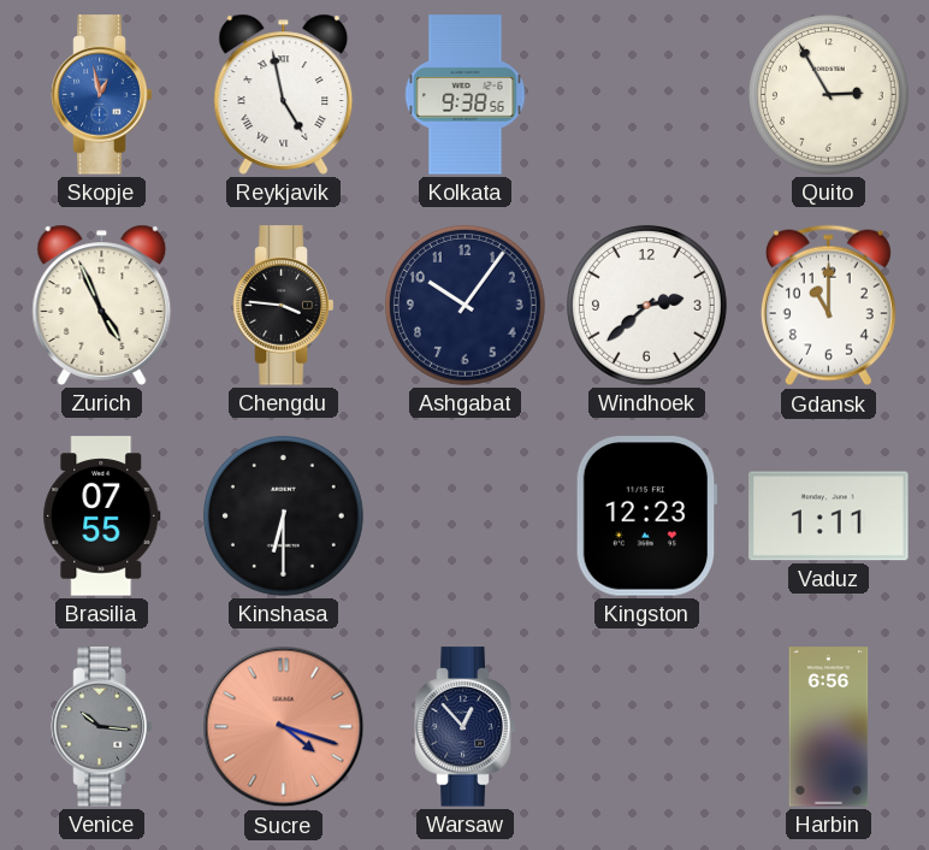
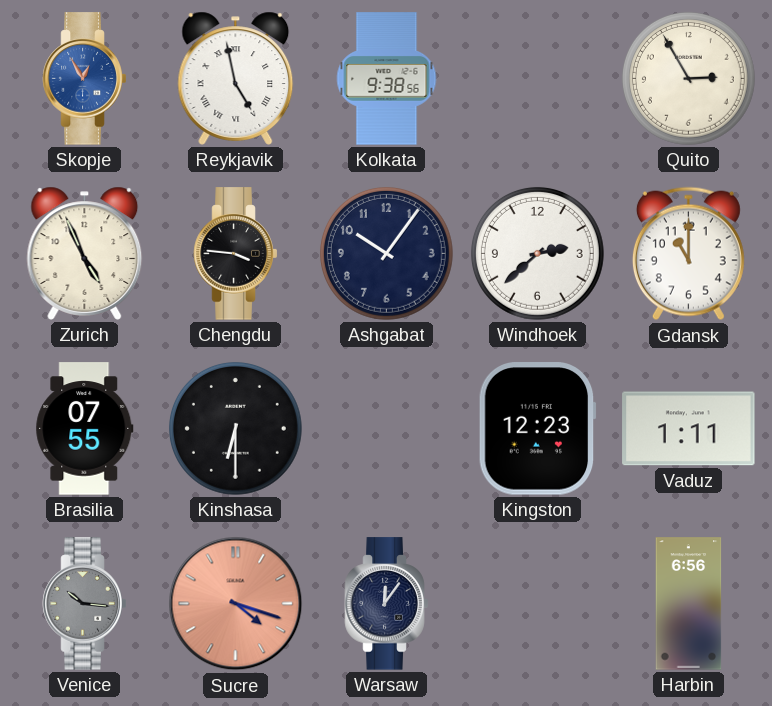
Skopje: 12:58 -> 12:55 (85, 79)
Warsaw: 12:53 -> 12:06 (387, 604)
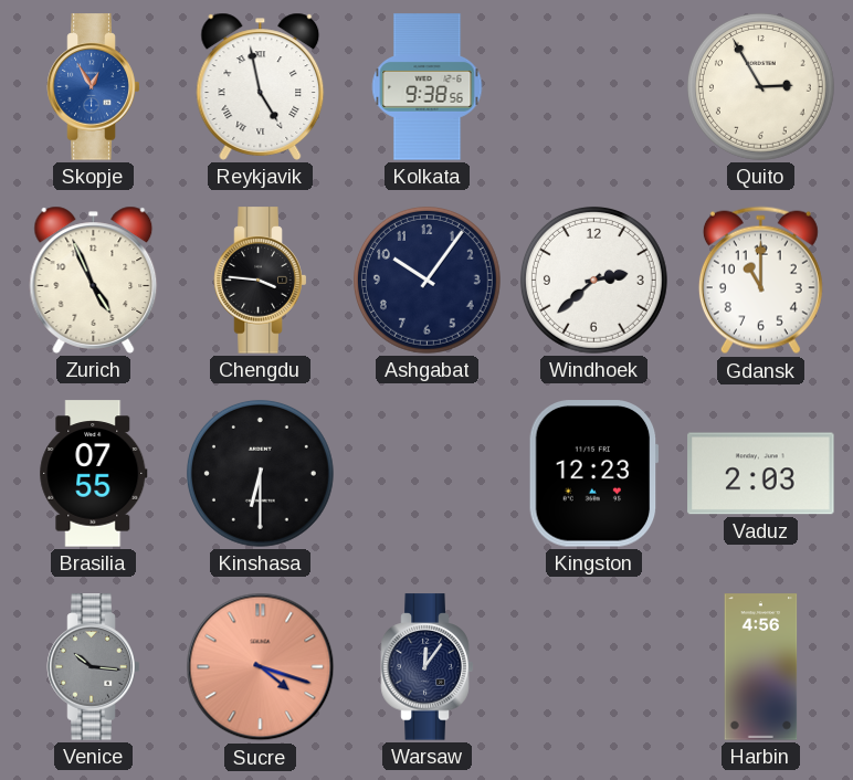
Vaduz: 1:11 -> 2:03 (761, 474)
Harbin: 6:56 -> 4:56 (761, 667)
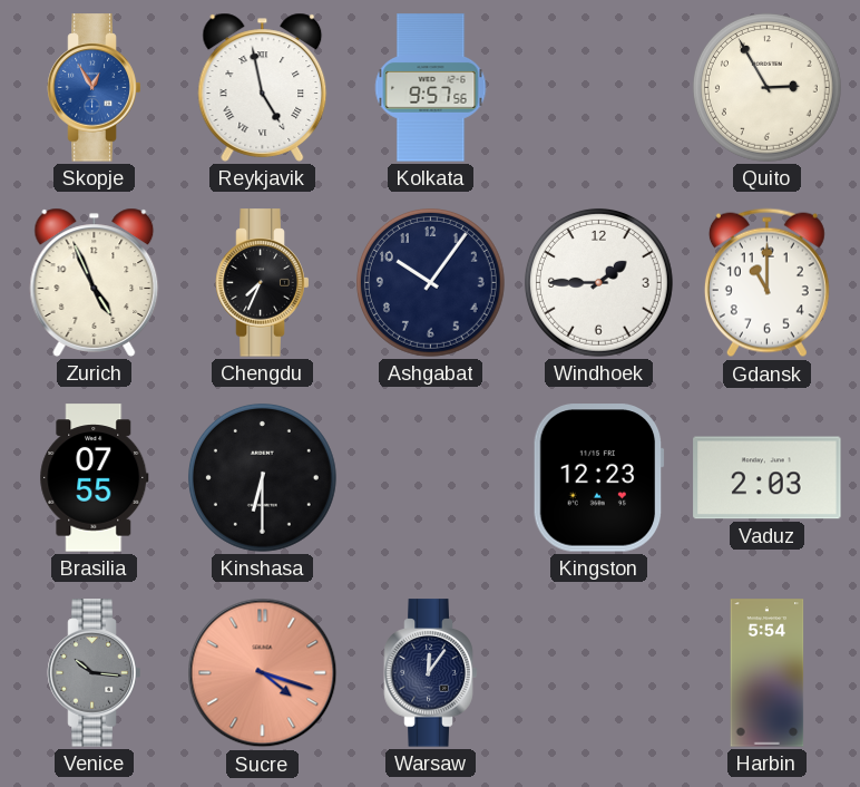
Kolkata: 9:38 -> 9:57 (431, 88)
Chengdu: 3:46 -> 7:34 (263, 283)
Windhoek: 2:38 -> 1:45 (598, 282)
Harbin: 4:56 -> 5:54 (768, 673)
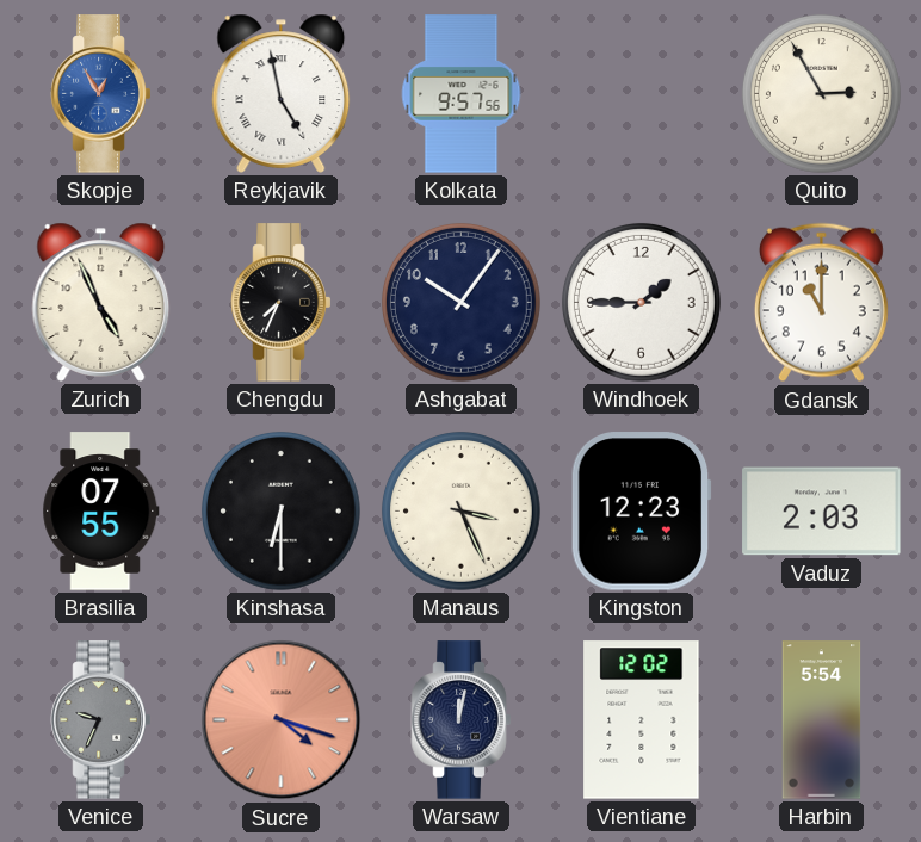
Manaus: none -> 3:26 (460, 510)
Venice: 10:16 -> 9:34 (101, 720)
Warsaw: 12:06 -> 12:02 (462, 720)
Vientiane: none -> 12:02 (642, 720)
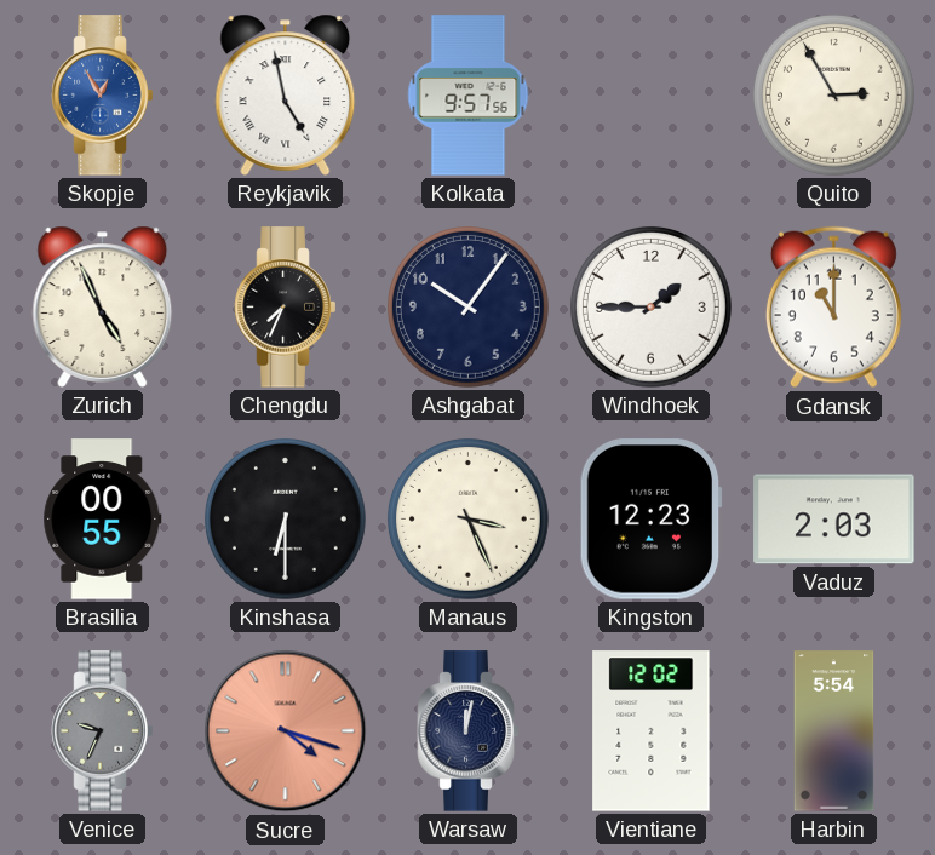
Brasilia: 07:55 -> 00:55 (103, 520)
